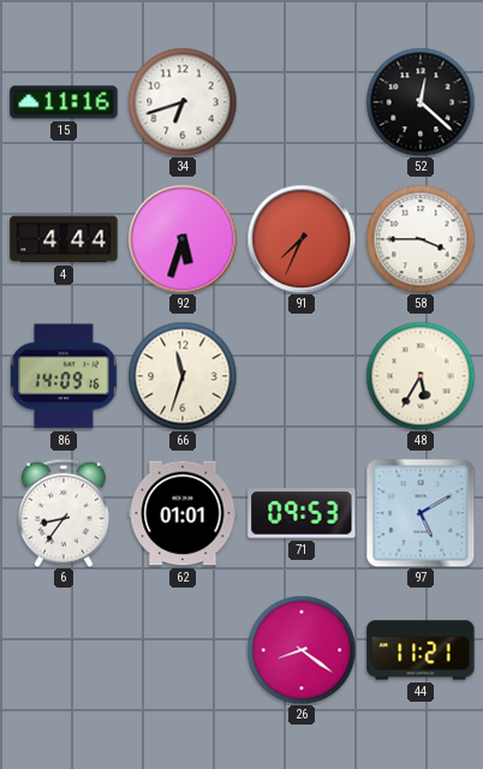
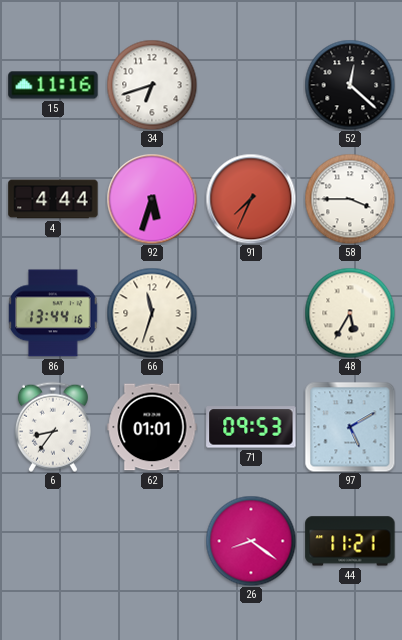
86: 14:09 -> 13:44 (53, 313)
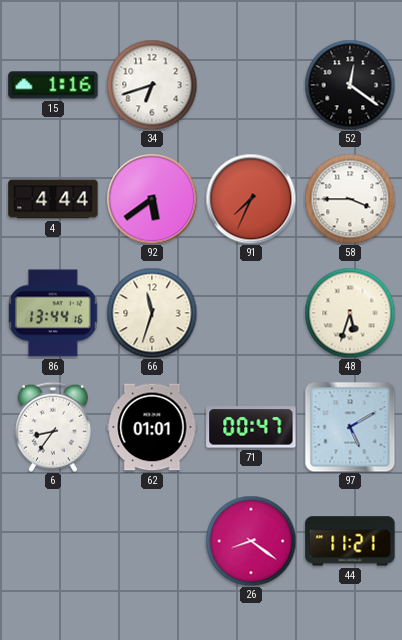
15: 11:16 -> 1:16 (53, 85)
52: 12:22 -> 12:21 (350, 85)
92: 5:33 -> 5:39 (152, 199)
48: 5:35 -> 5:33 (350, 313)
71: 09:53 -> 00:47 (251, 427)
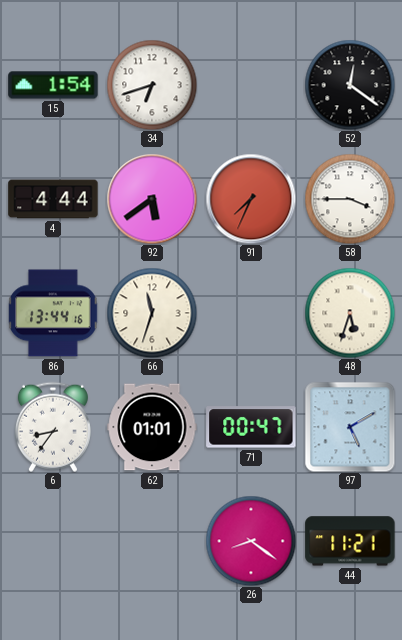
15: 1:16 -> 1:54 (53, 85)
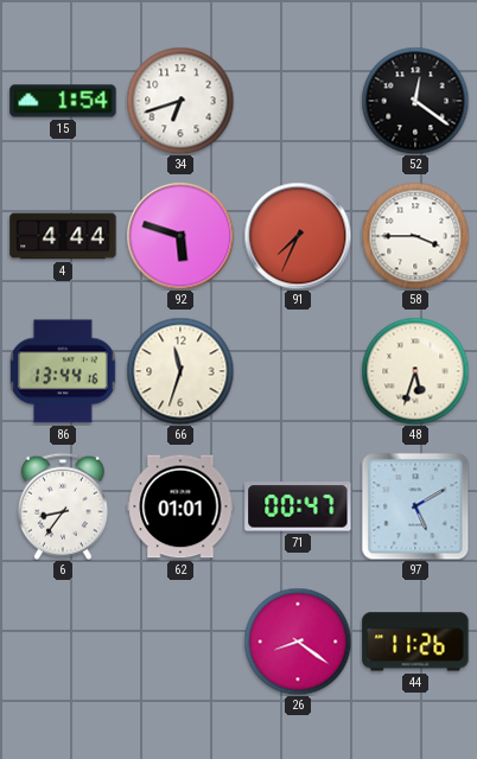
92: 5:39 -> 5:48 (180, 236)
44: 11:21 -> 11:26 (415, 642)
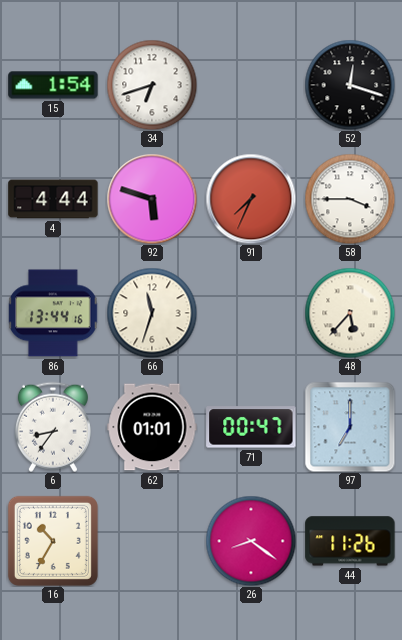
52: 12:21 -> 12:18 (350, 85)
48: 5:33 -> 5:37 (350, 313)
97: 5:10 -> 7:00 (350, 427)
16: none -> 10:35 (53, 541)
